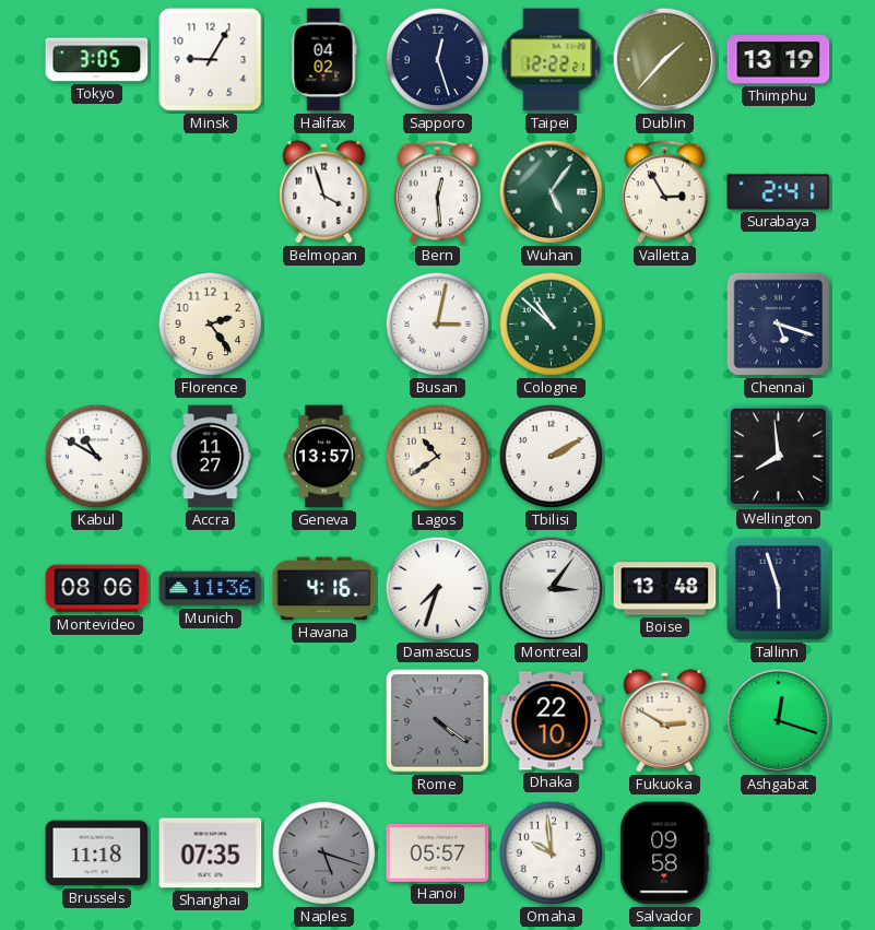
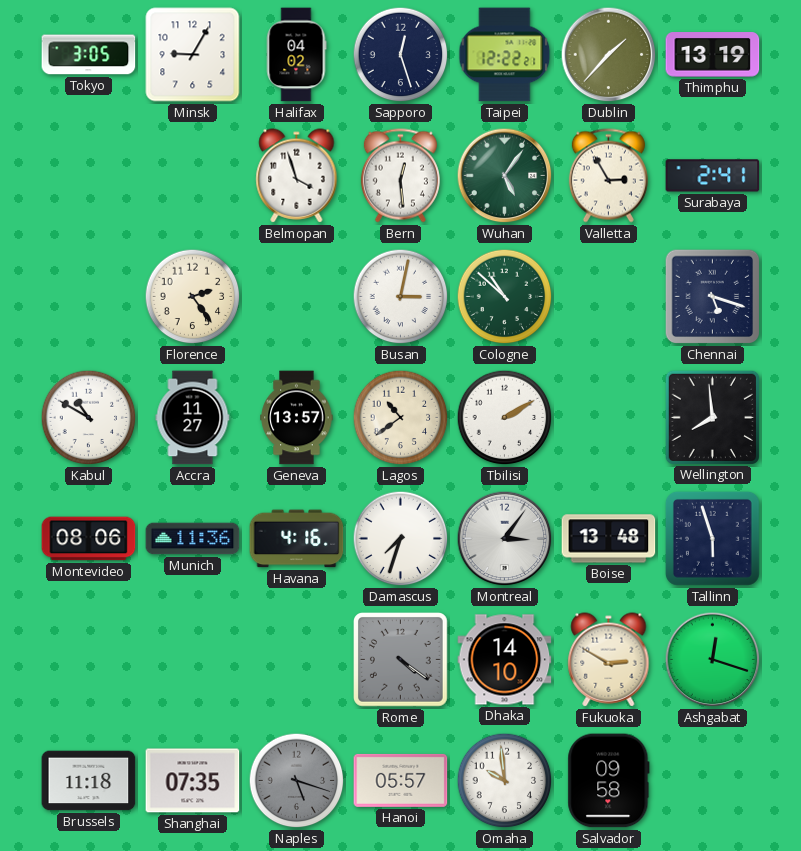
Dhaka: 22:10 -> 14:10 (505, 660)
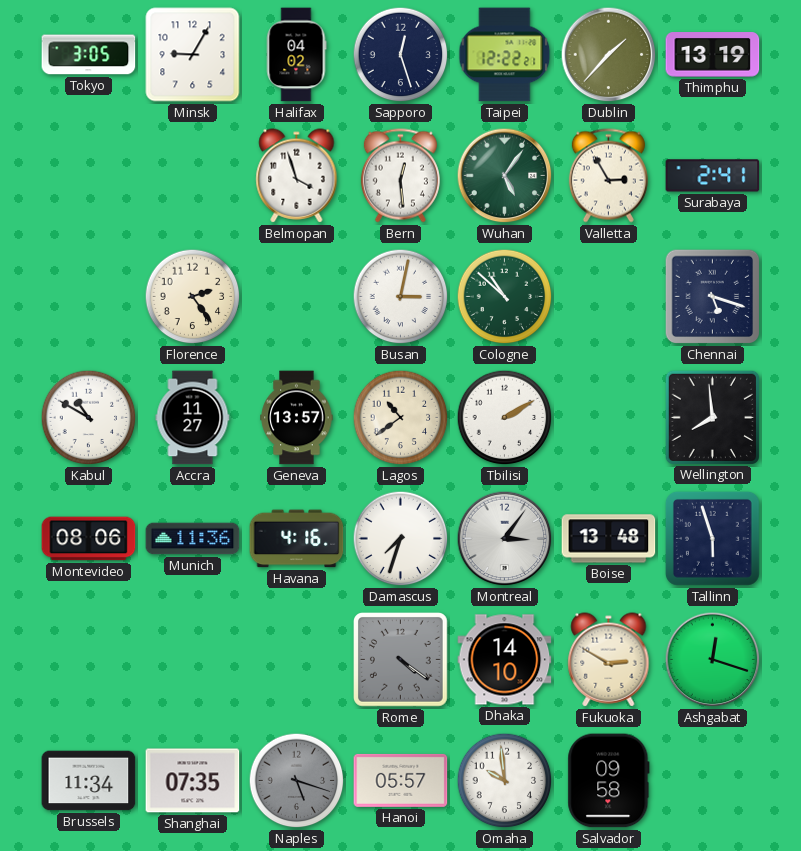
Brussels: 11:18 -> 11:34 (89, 781)
